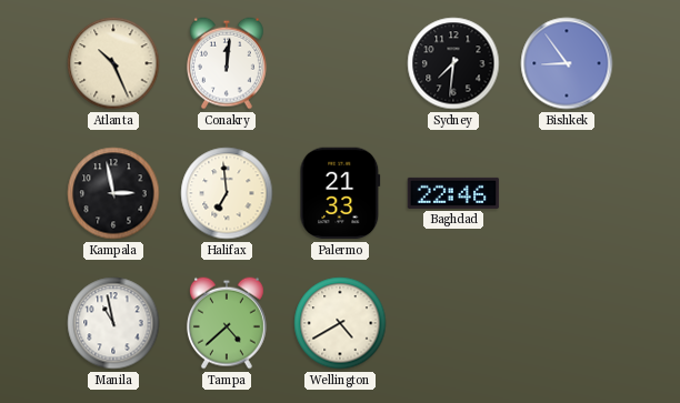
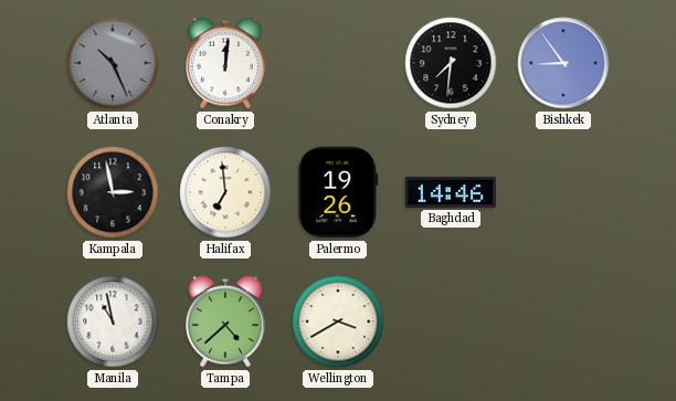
Atlanta dial: cream -> grey (113, 63)
Palermo: 21:33 -> 19:26 (338, 192)
Baghdad: 22:46 -> 14:46 (451, 192)
Wellington: 4:40 -> 3:40 (338, 321)
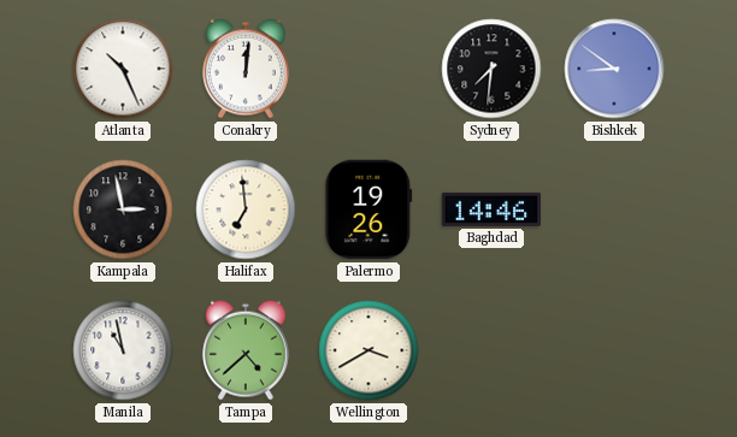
Atlanta dial: grey -> white (123, 69)
Bishkek: 8:54 -> 8:51 (614, 69)
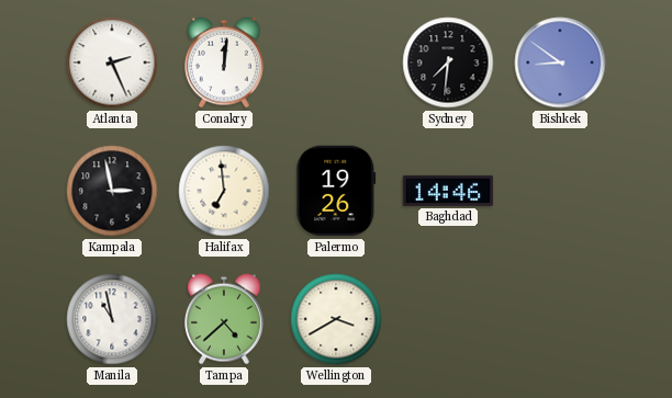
Atlanta: 10:26 -> 2:26 (112, 62)
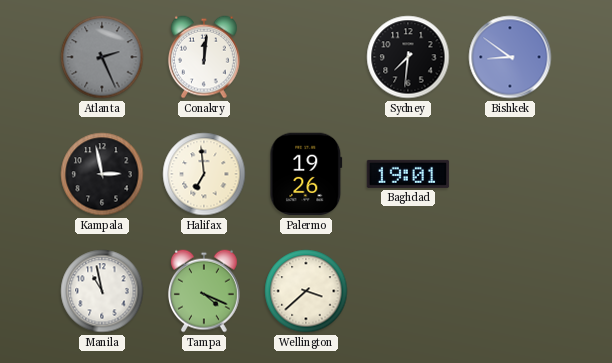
Atlanta dial: white -> grey (102, 57)
Baghdad: 14:46 -> 19:01 (408, 174)
Tampa: 4:38 -> 4:19 (204, 291)
Wellington: 3:40 -> 3:38 (306, 291)
